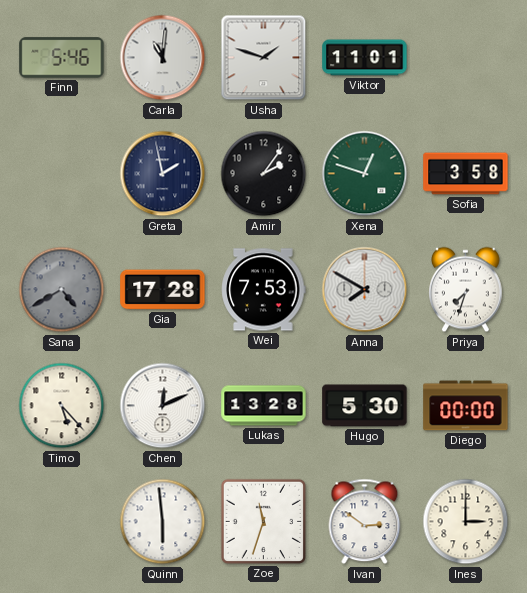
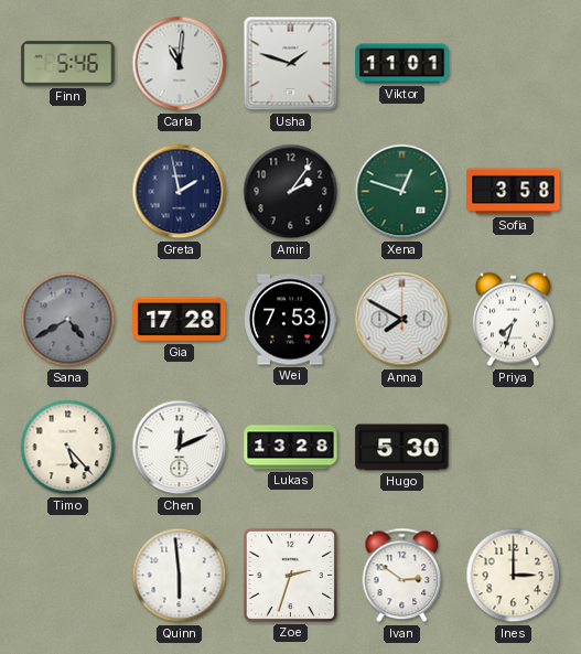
Diego: 00:00 -> none (466, 406)
Zoe: 11:33 -> 2:33 (290, 575)
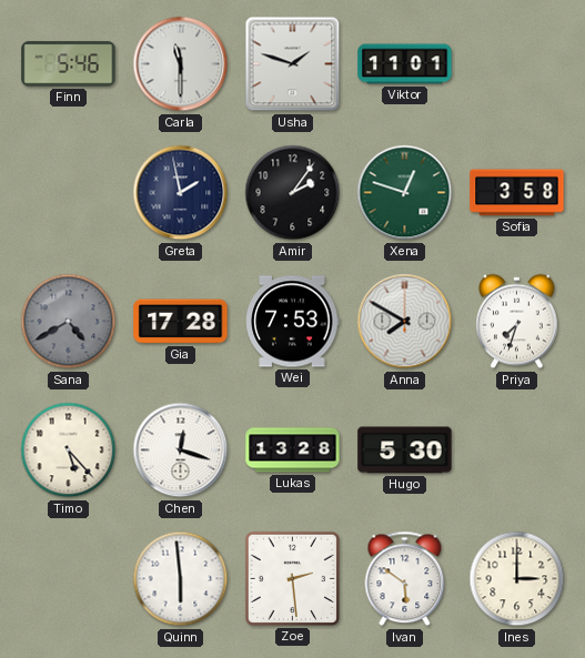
Carla: 11:01 -> 11:30 (181, 64)
Chen: 12:11 -> 12:18 (181, 451)
Zoe: 2:33 -> 2:29 (292, 578)
Ivan: 2:51 -> 5:51 (405, 579)
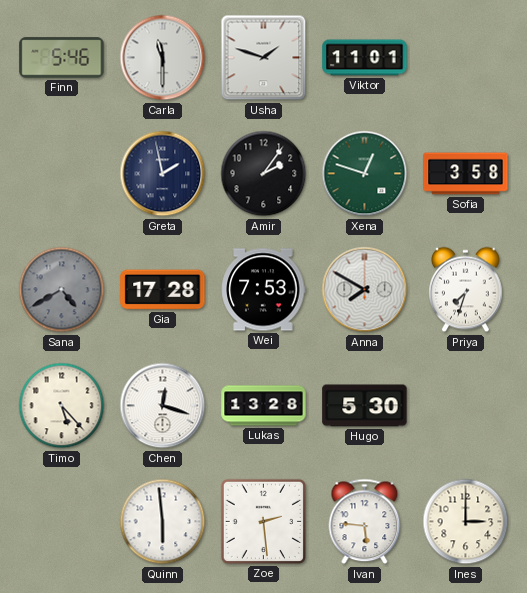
Ivan: 5:51 -> 5:46 (365, 522)
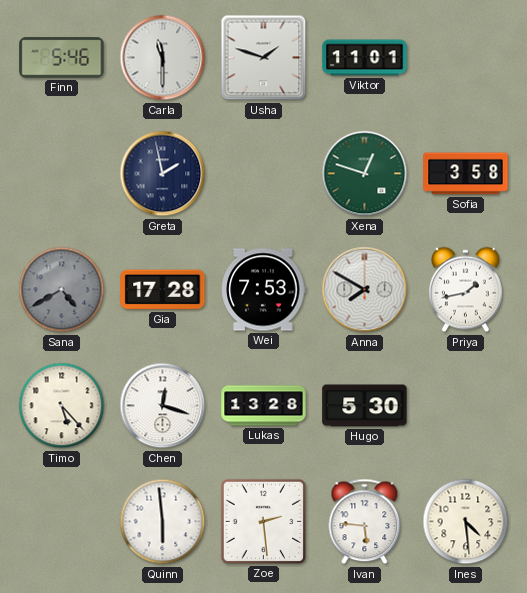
Amir: 2:06 -> none (264, 174)
Priya: 7:33 -> 1:43 (466, 290)
Ines: 3:00 -> 4:29 (466, 522)
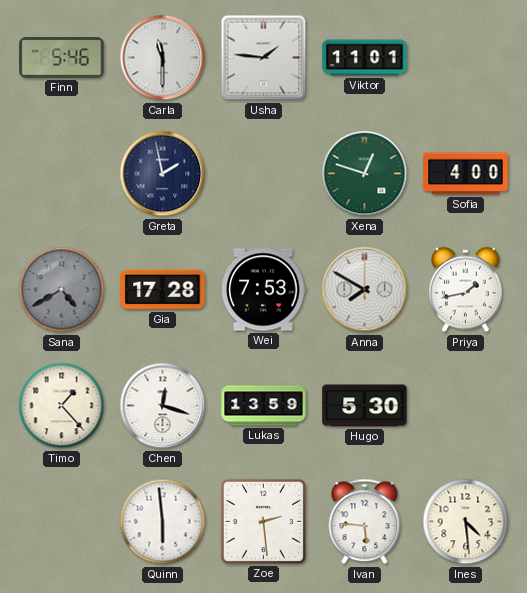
Usha: 1:48 -> 1:46 (264, 58)
Sofia: 3:58 -> 4:00 (466, 174)
Timo: 5:23 -> 1:23 (62, 406)
Lukas: 13:28 -> 13:59 (264, 406)
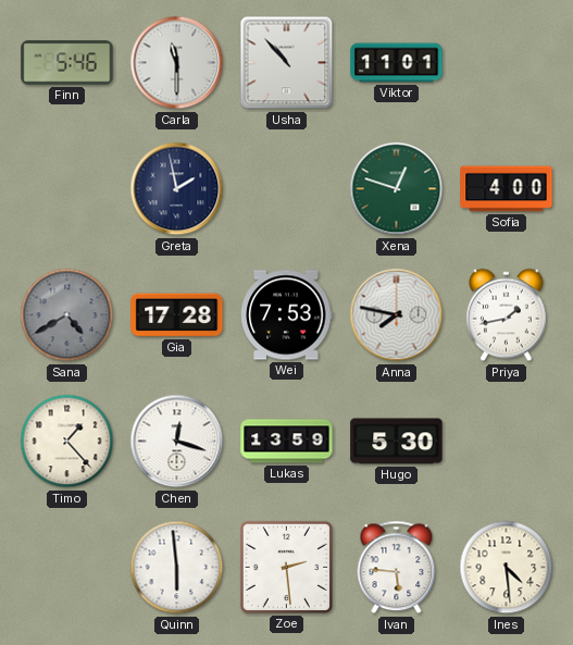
Usha: 1:46 -> 10:53 (287, 63)
Anna: 7:50 -> 7:47 (397, 315)
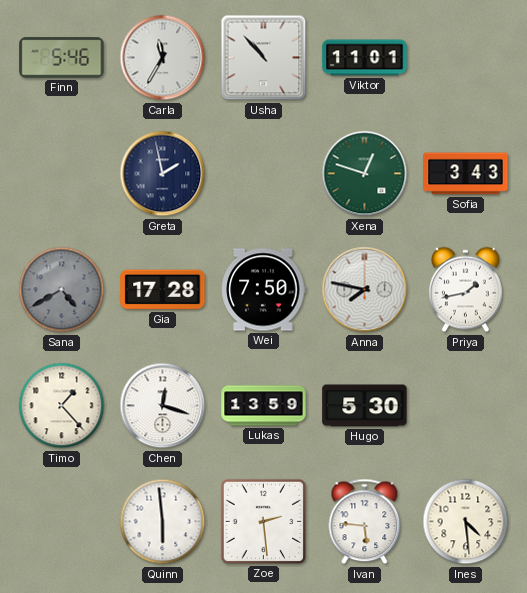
Carla: 11:30 -> 11:35 (163, 58)
Sofia: 4:00 -> 3:43 (466, 174)
Wei: 7:53 -> 7:50 (264, 290)
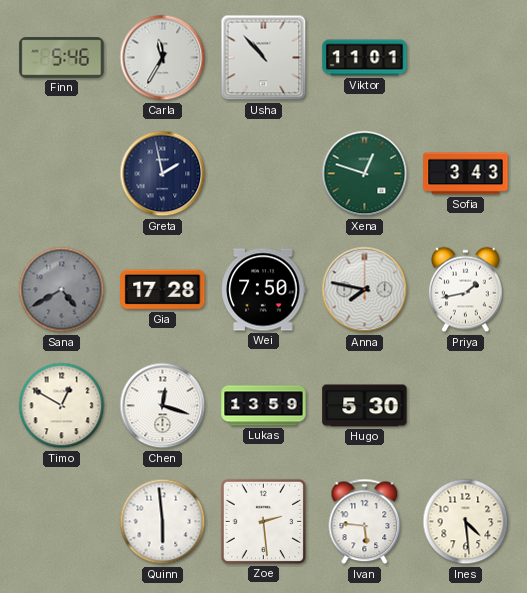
Timo: 1:23 -> 12:50 (62, 406)
